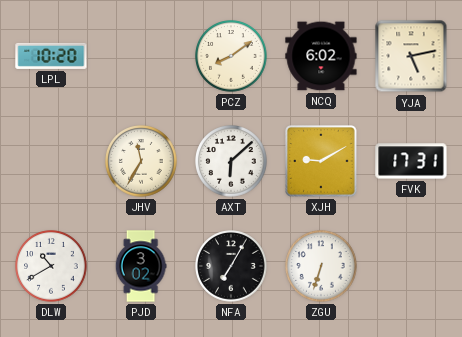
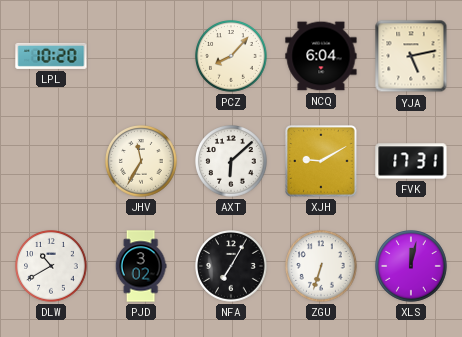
PCZ: 8:09 -> 8:07 (231, 56)
NCQ: 6:02 -> 6:04 (321, 56)
XLS: none -> 12:02 (411, 266)
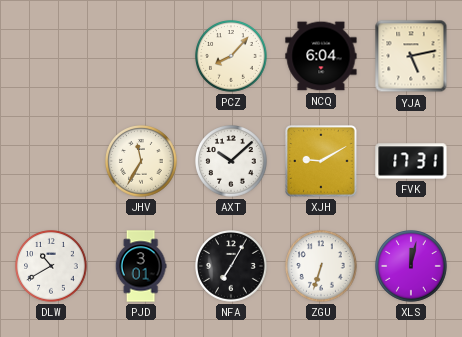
LPL: 10:20 -> none (51, 56)
AXT: 6:08 -> 10:08 (231, 161)
PJD: 3:02 -> 3:01 (141, 266)
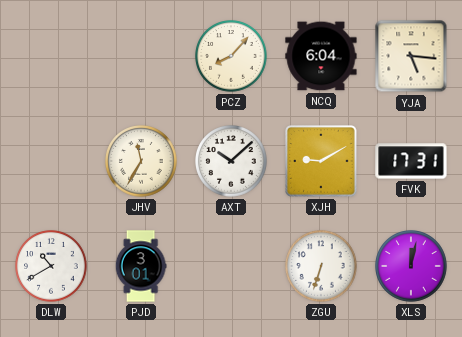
YJA: 5:13 -> 5:16 (411, 56)
NFA: 7:05 -> none (231, 266)
